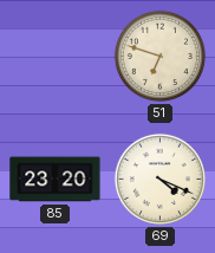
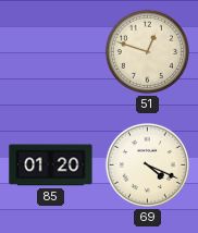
51: 6:48 -> 12:48 (147, 51)
85: 23:20 -> 01:20 (51, 165)
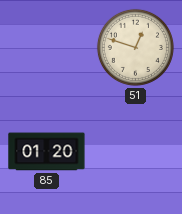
69: 4:19 -> none (147, 164)
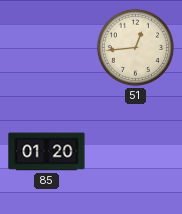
51: 12:48 -> 12:44 (135, 47)
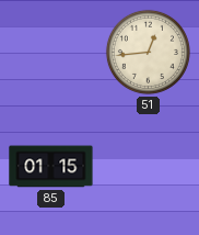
85: 01:20 -> 01:15 (51, 167)
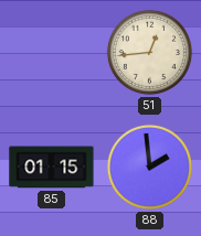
88: none -> 1:59 (149, 167)
